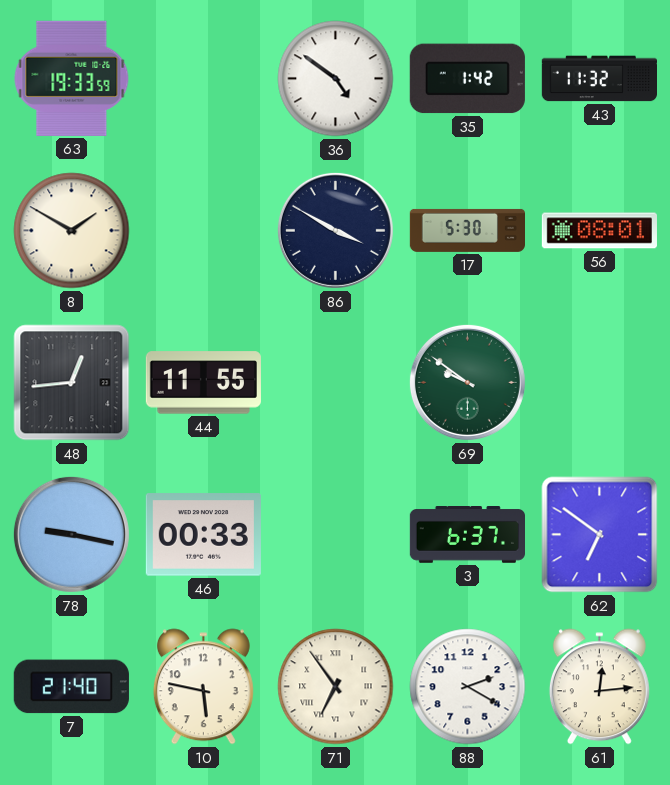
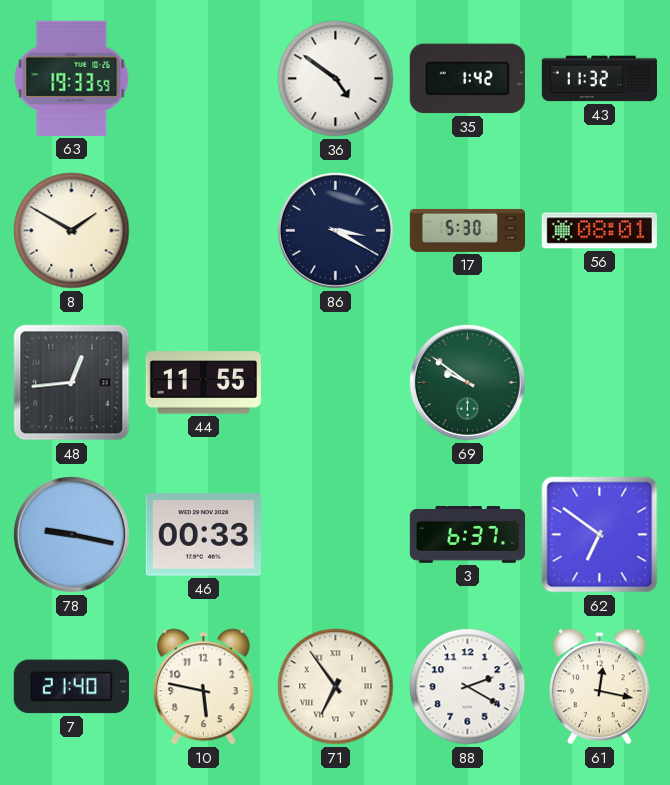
86: 3:50 -> 3:20 (335, 230)
61: 12:14 -> 12:17 (599, 687)
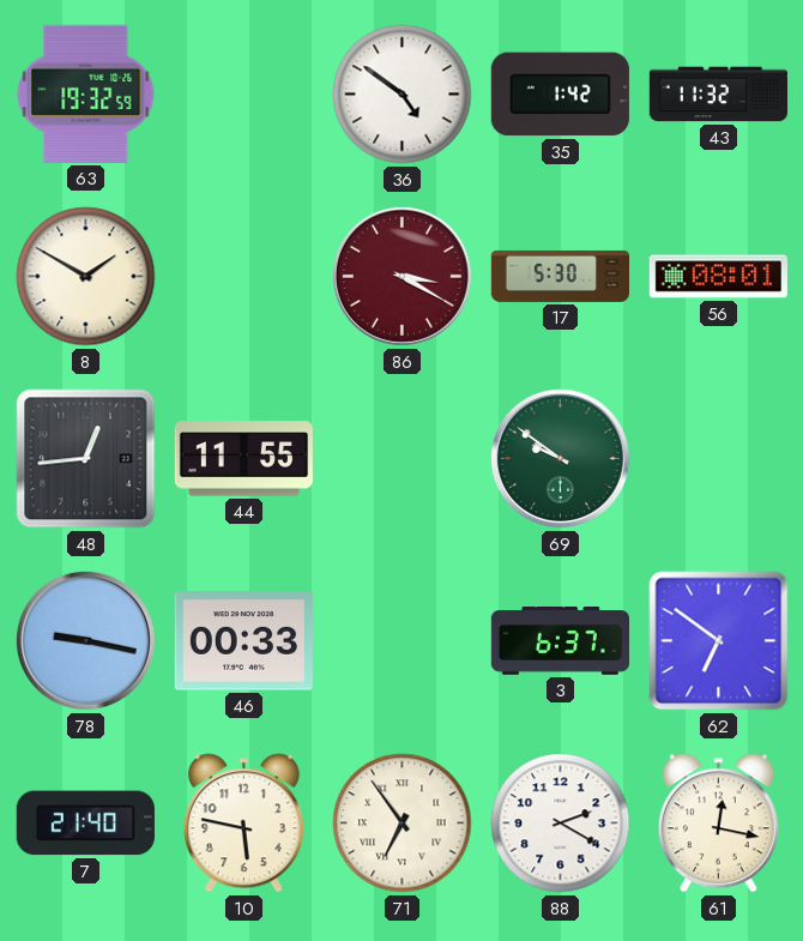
63: 19:33 -> 19:32 (86, 94)
86 dial: navy -> burgundy (402, 276)
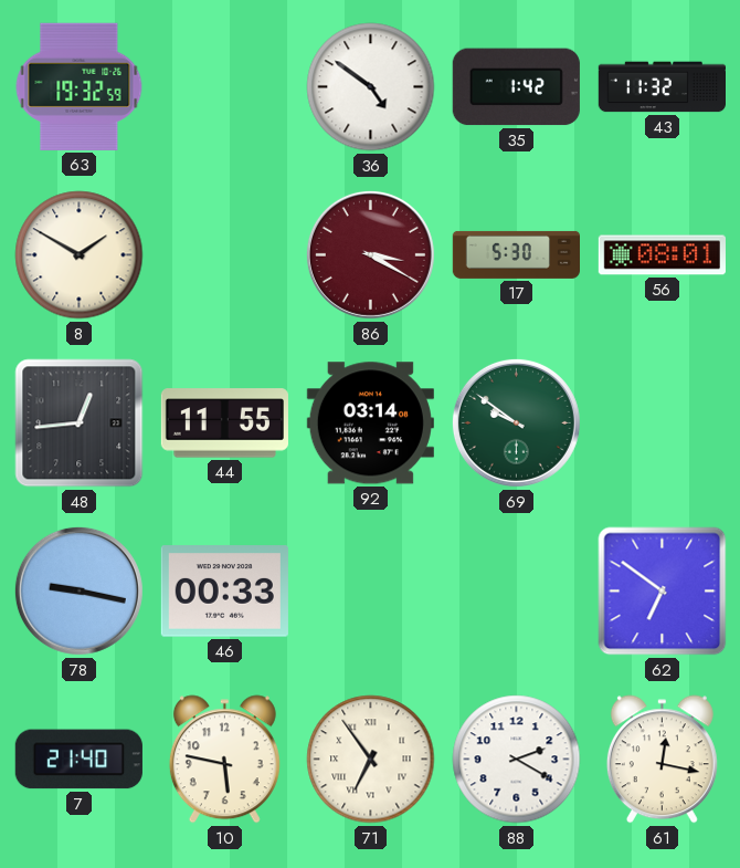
92: none -> 03:14 (370, 423)
3: 6:37 -> none (560, 641)
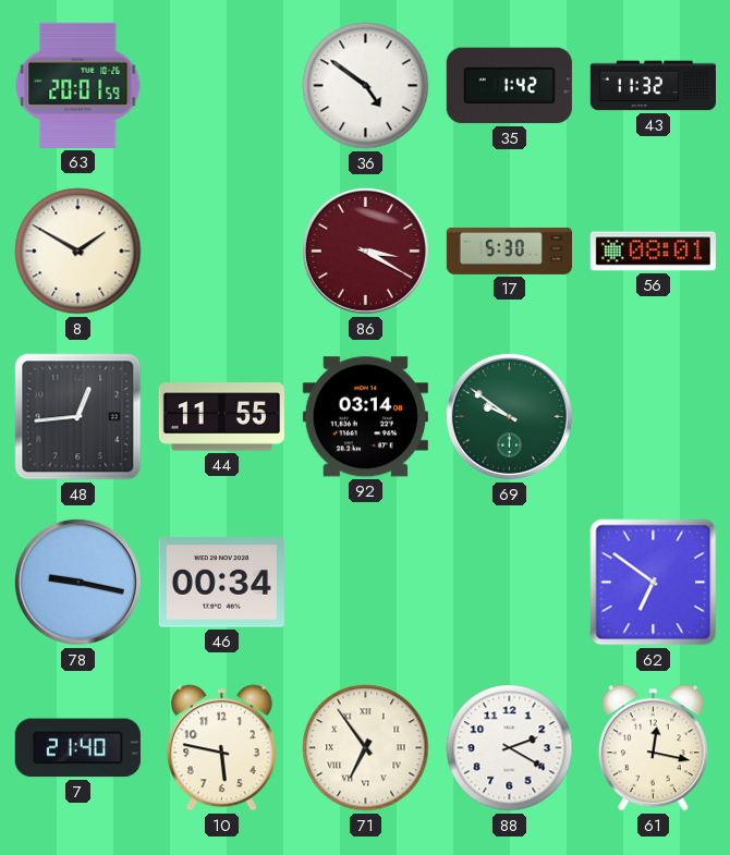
63: 19:32 -> 20:01 (78, 85)
46: 00:33 -> 00:34 (221, 583)
